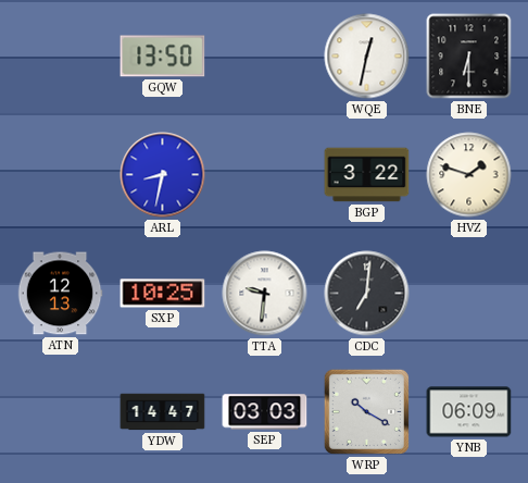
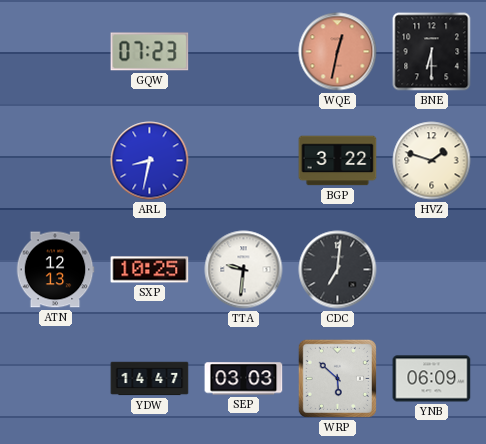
GQW: 13:50 -> 07:23 (150, 52)
WQE dial: white -> salmon (338, 52)
WRP: 10:20 -> 5:52 (337, 378)
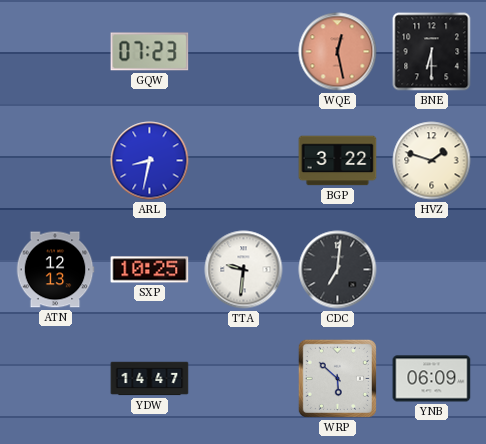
WQE: 12:32 -> 12:28 (338, 52)
SEP: 03:03 -> none (244, 379)
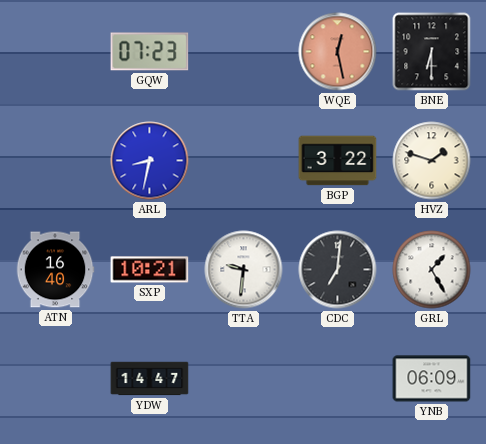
ATN: 12:13 -> 16:40 (55, 270)
SXP: 10:25 -> 10:21 (150, 270)
GRL: none -> 1:25 (432, 270)
WRP: 5:52 -> none (337, 378)
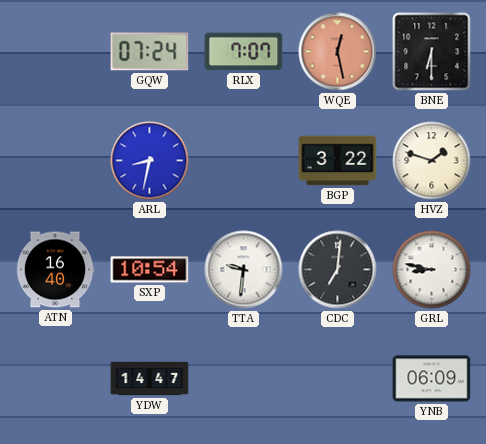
GQW: 07:23 -> 07:24 (150, 52)
RLX: none -> 7:07 (244, 52)
SXP: 10:21 -> 10:54 (150, 270)
GRL: 1:25 -> 8:47 (432, 270)
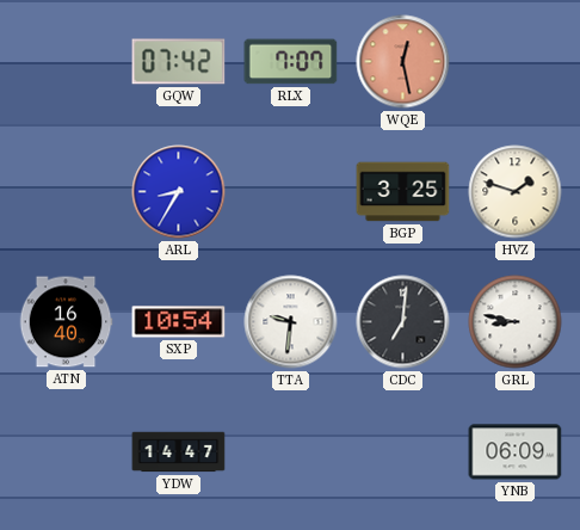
GQW: 07:24 -> 07:42 (179, 62)
BNE: 6:30 -> none (432, 52)
ARL: 8:32 -> 8:35 (179, 192)
BGP: 3:22 -> 3:25 (403, 192)
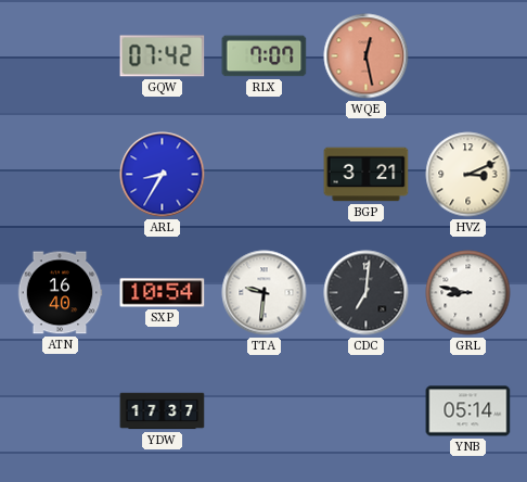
BGP: 3:25 -> 3:21 (367, 175)
HVZ: 1:48 -> 3:11 (468, 175)
YDW: 14:47 -> 17:37 (163, 411)
YNB: 06:09 -> 05:14 (468, 411)
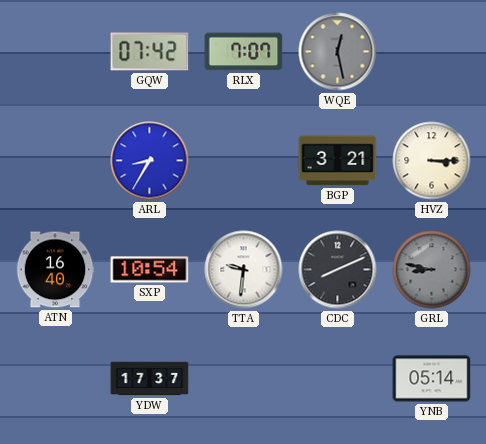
WQE dial: salmon -> grey (338, 52)
HVZ: 3:11 -> 3:15 (432, 161)
CDC: 7:01 -> 8:11 (338, 270)
GRL dial: white -> grey (432, 270)
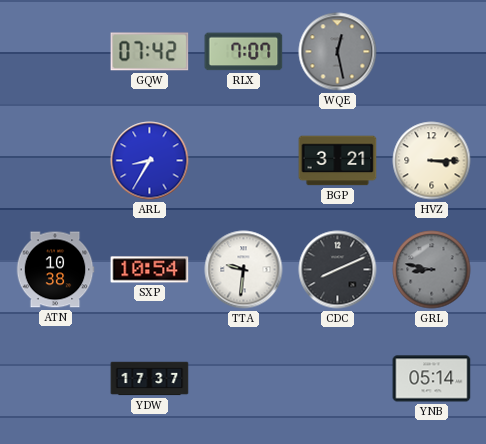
ATN: 16:40 -> 10:38 (55, 270)
